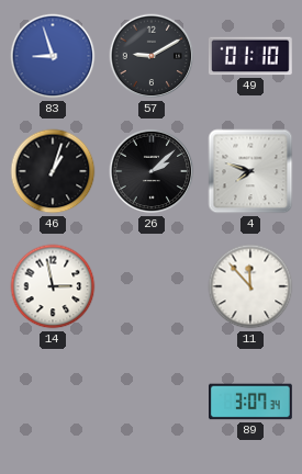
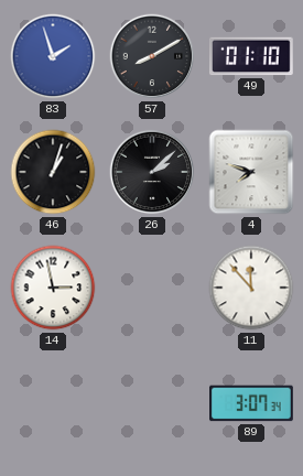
83: 8:57 -> 1:57 (53, 56)
57: 9:10 -> 8:10 (152, 56)
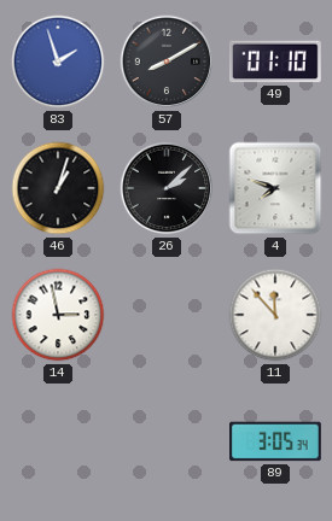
89: 3:07 -> 3:05 (276, 441)
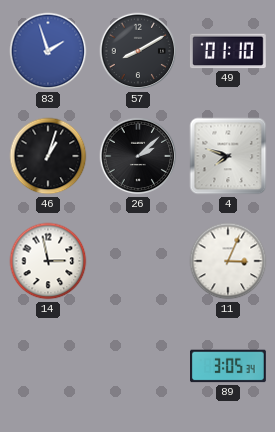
11: 11:53 -> 3:04 (228, 261)
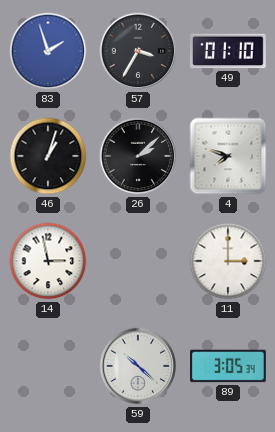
57: 8:10 -> 3:35 (138, 51)
11: 3:04 -> 3:00 (228, 261)
59: none -> 10:22 (138, 366)
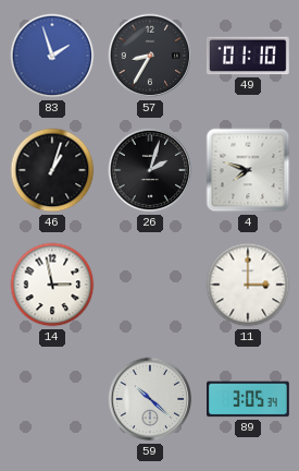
57: 3:35 -> 8:35 (150, 56)
26: 2:08 -> 2:03 (150, 170)
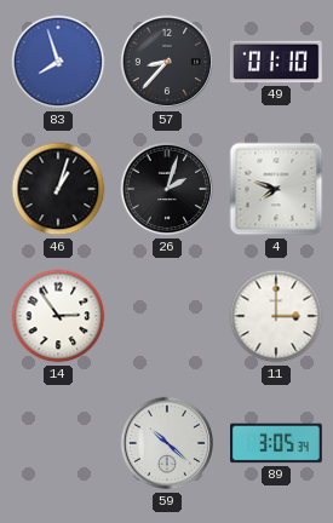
83: 1:57 -> 7:57 (58, 62)
57: 8:35 -> 8:37 (167, 62)
14: 2:58 -> 2:54 (58, 316)
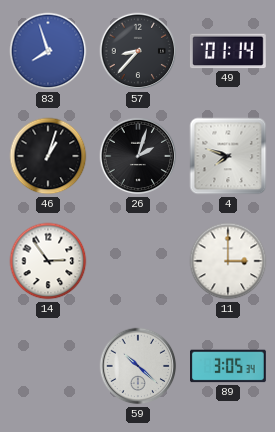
49: 01:10 -> 01:14 (228, 51)
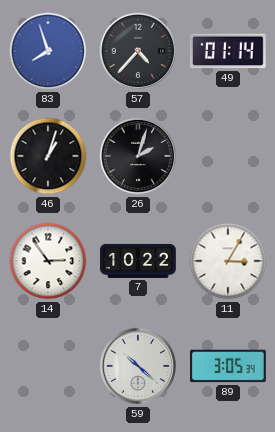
57: 8:37 -> 4:37 (138, 51)
4: 7:48 -> none (228, 156)
7: none -> 10:22 (139, 261)
11: 3:00 -> 3:05 (228, 261)
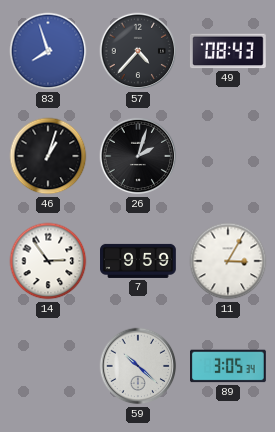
49: 01:14 -> 08:43 (228, 51)
7: 10:22 -> 9:59 (139, 261)
